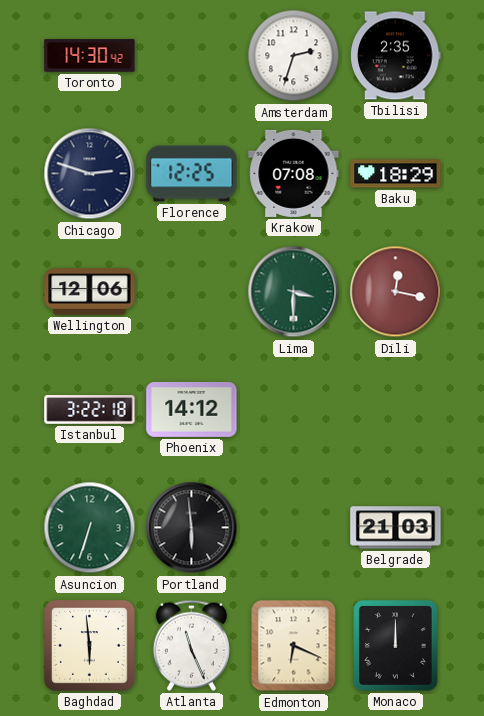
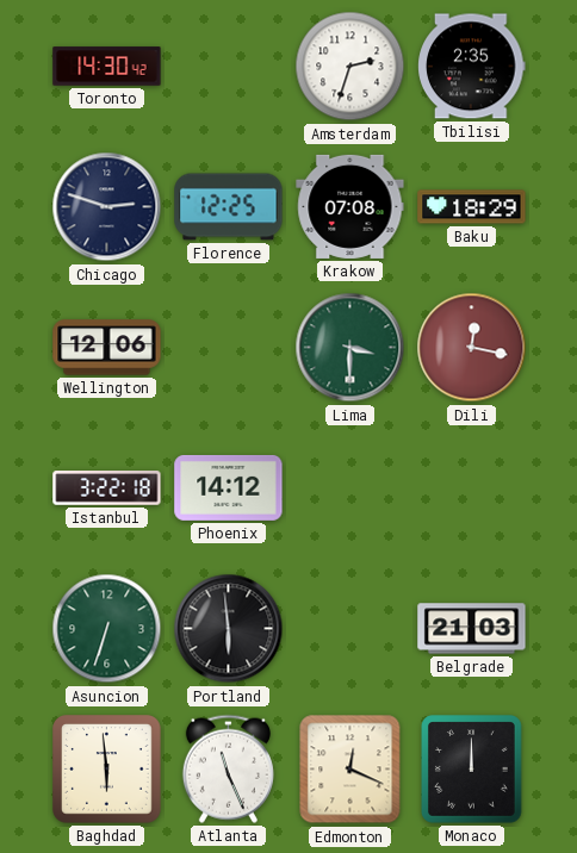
Edmonton: 6:19 -> 12:19 (350, 770)
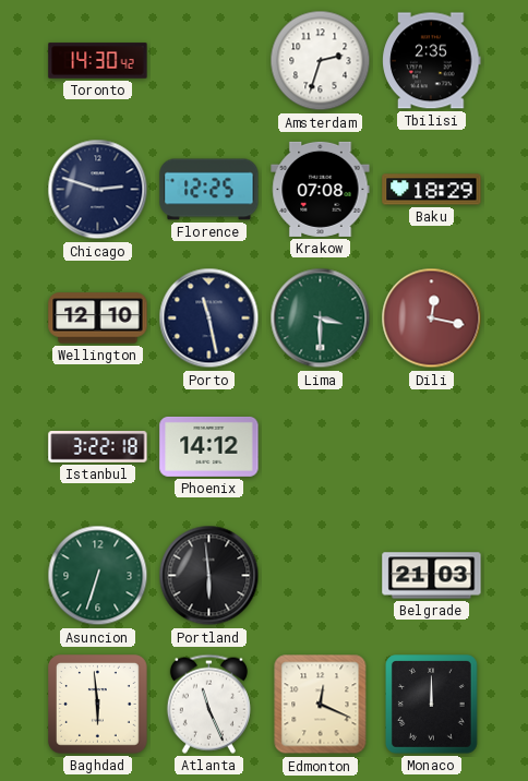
Wellington: 12:06 -> 12:10 (98, 319)
Porto: none -> 11:28 (209, 319)
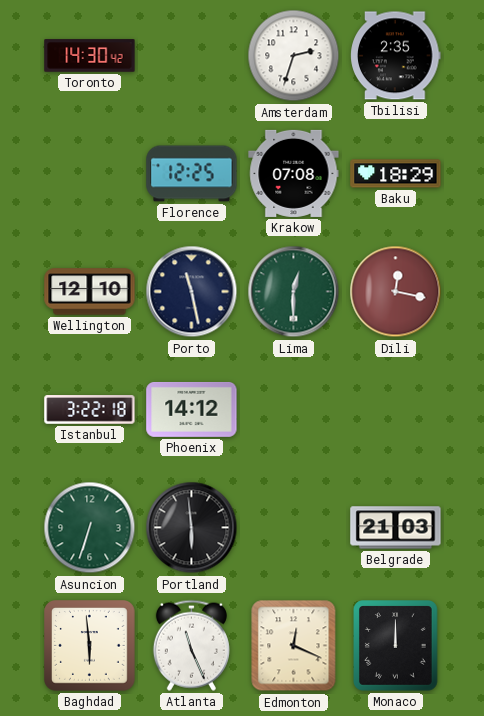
Chicago: 2:48 -> none (98, 190)
Lima: 3:30 -> 12:30 (294, 292)
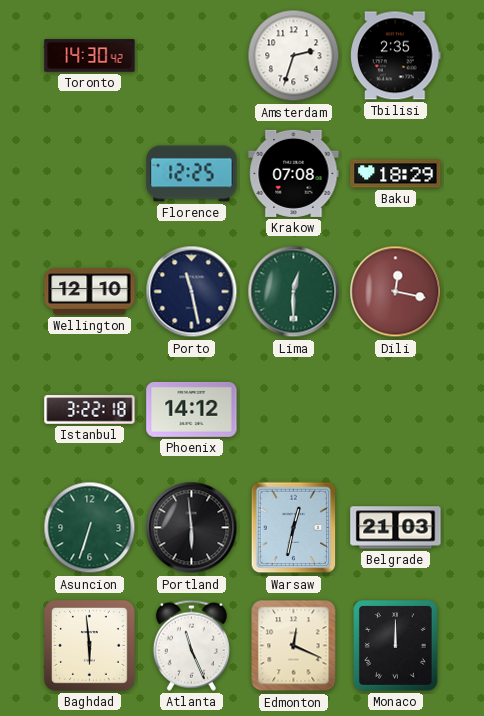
Warsaw: none -> 12:32 (294, 528)
